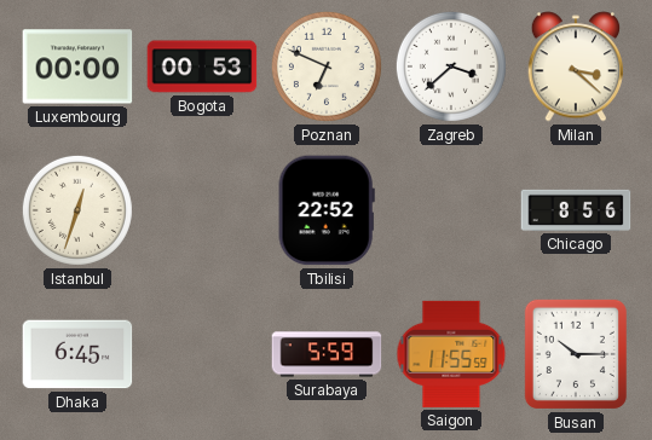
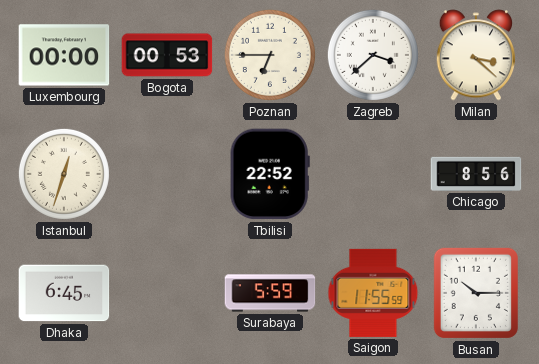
Poznan: 6:49 -> 6:45 (270, 55)
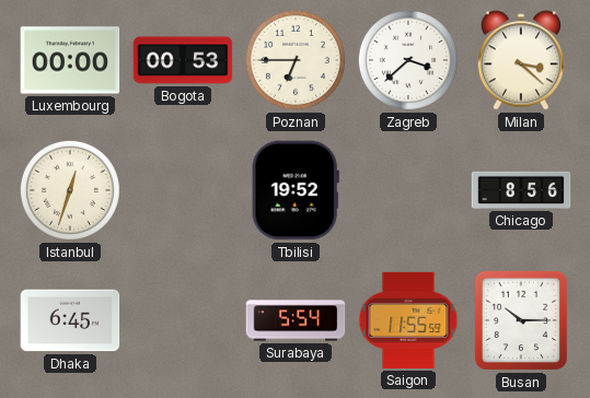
Tbilisi: 22:52 -> 19:52 (296, 190)
Surabaya: 5:59 -> 5:54 (296, 320)
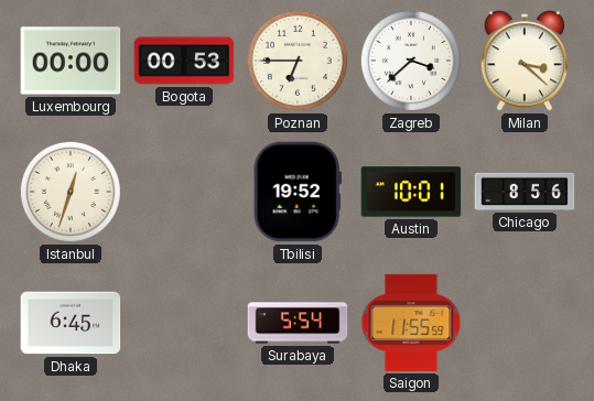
Austin: none -> 10:01 (411, 192)
Busan: 10:15 -> none (521, 320)
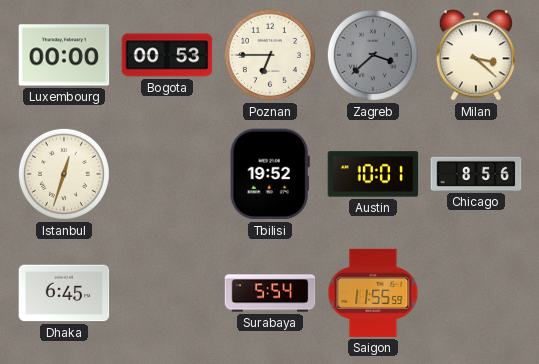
Zagreb dial: white -> grey (373, 55)
